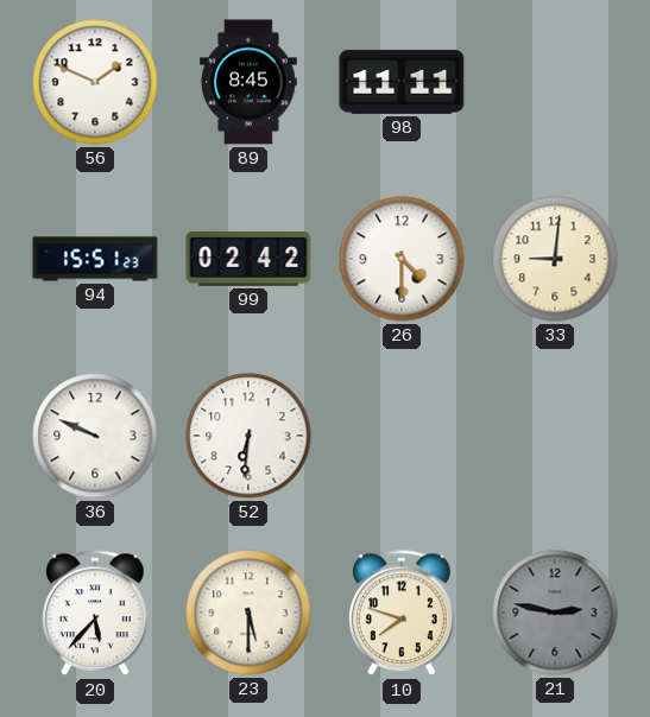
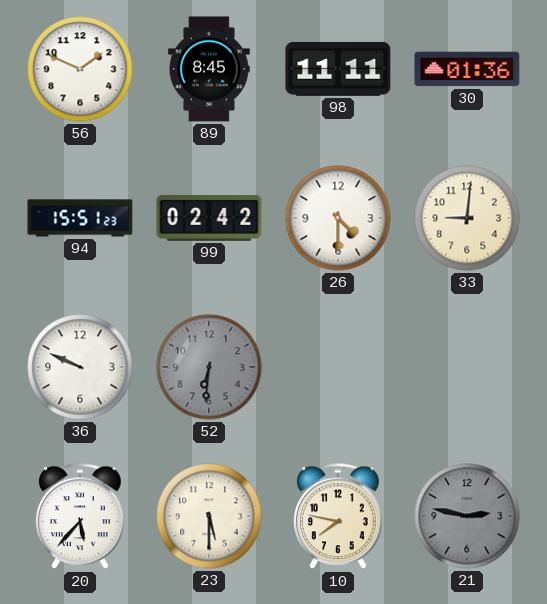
30: none -> 01:36 (467, 69)
52 dial: white -> grey (209, 367)
10: 7:48 -> 7:47 (338, 517)
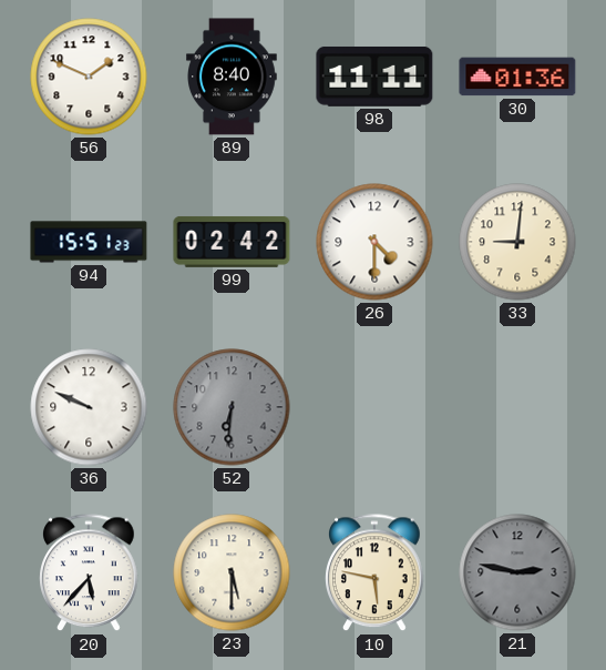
89: 8:45 -> 8:40 (233, 77)
10: 7:47 -> 5:47 (374, 573)
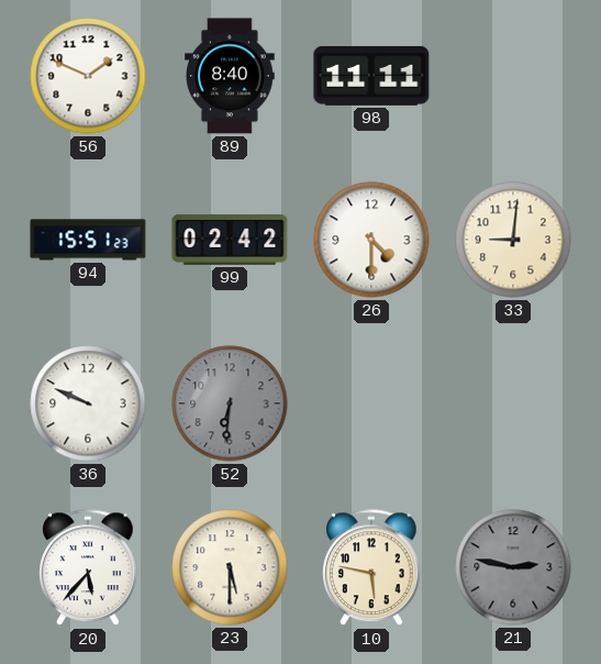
30: 01:36 -> none (517, 77)
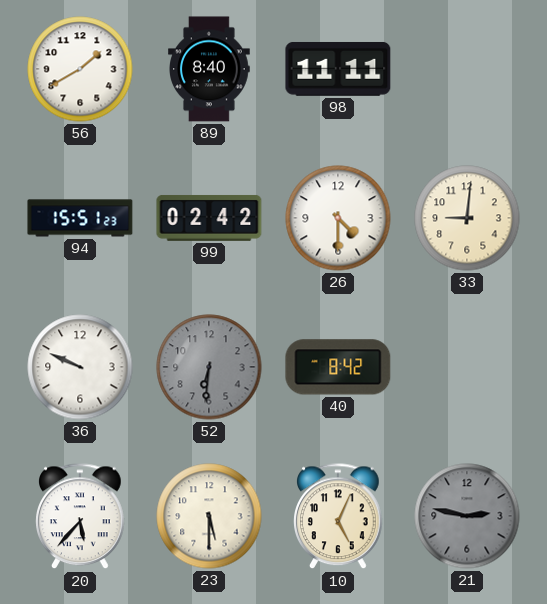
56: 1:49 -> 1:40 (80, 69)
40: none -> 8:42 (338, 367)
10: 5:47 -> 5:04 (338, 517)
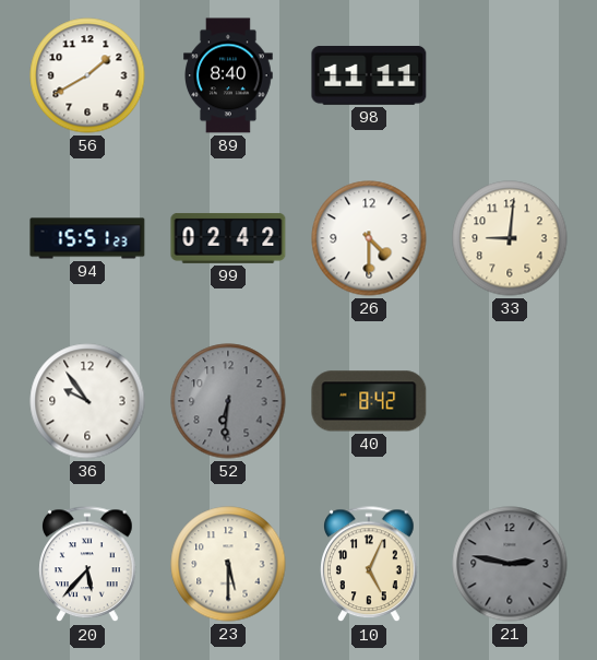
36: 9:49 -> 9:54 (87, 401)
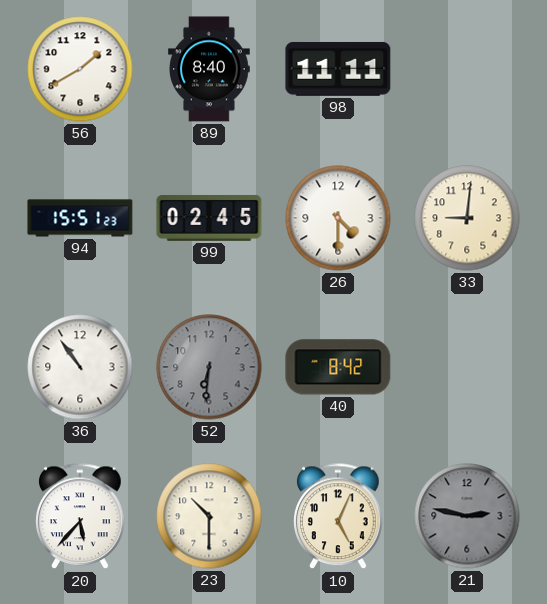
99: 02:42 -> 02:45 (209, 218)
36: 9:54 -> 10:54 (80, 367)
23: 5:30 -> 10:30 (209, 516)
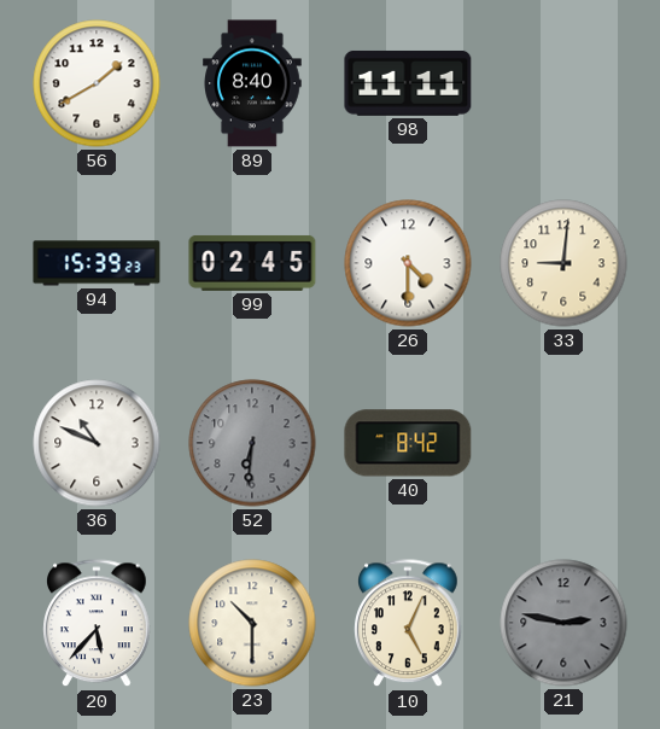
94: 15:51 -> 15:39 (97, 263)
36: 10:54 -> 10:49 (97, 443)
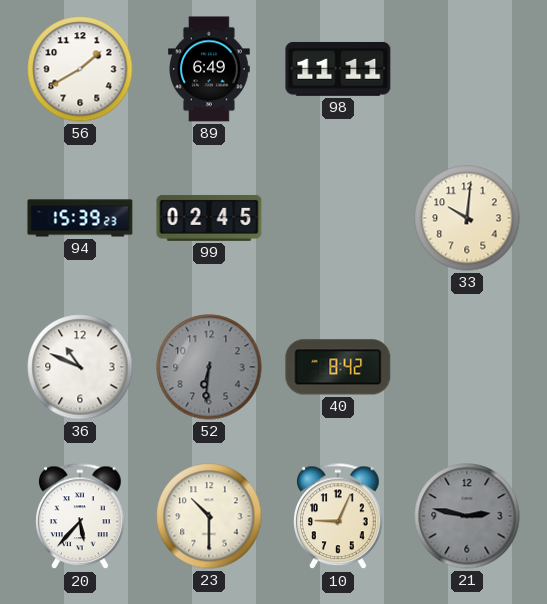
89: 8:40 -> 6:49 (210, 69)
26: 4:30 -> none (408, 263)
33: 9:01 -> 10:01 (467, 218)
10: 5:04 -> 9:04 (338, 517)
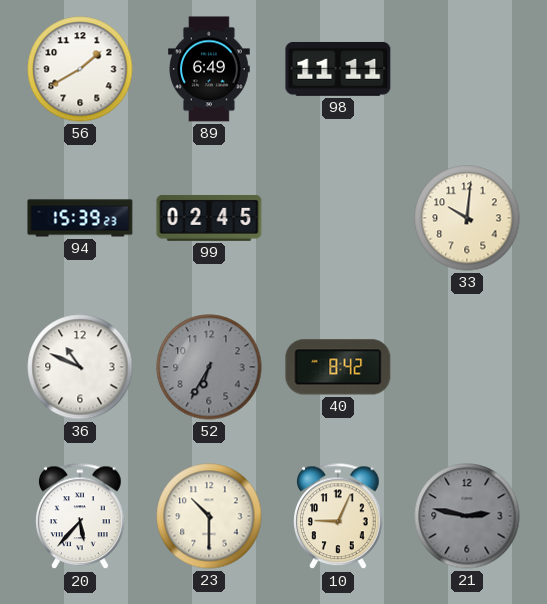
52: 6:31 -> 6:35 (209, 367)
